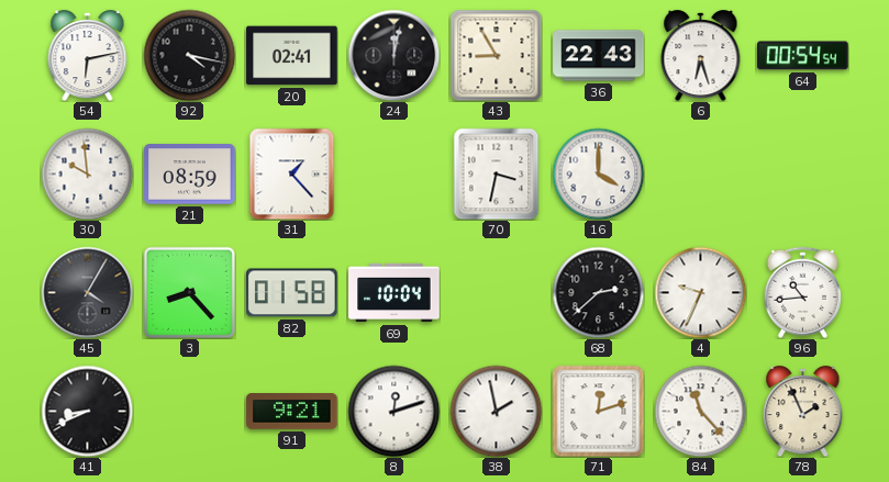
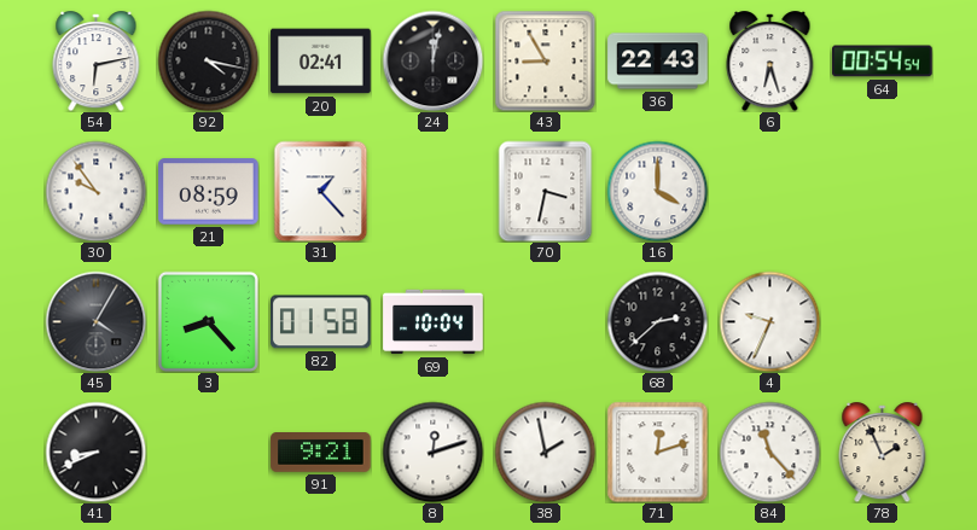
30: 9:59 -> 9:54 (95, 191)
96: 10:44 -> none (802, 292)
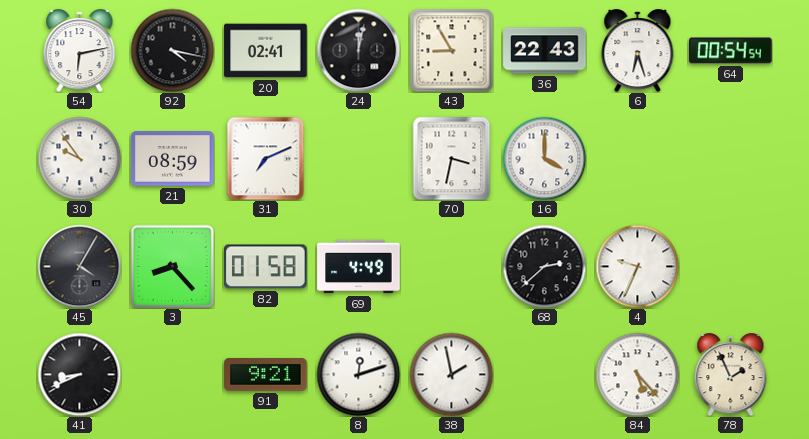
31: 1:23 -> 7:11 (266, 158)
69: 10:04 -> 4:49 (359, 267)
71: 12:12 -> none (657, 452)
84: 11:23 -> 5:23 (637, 374)
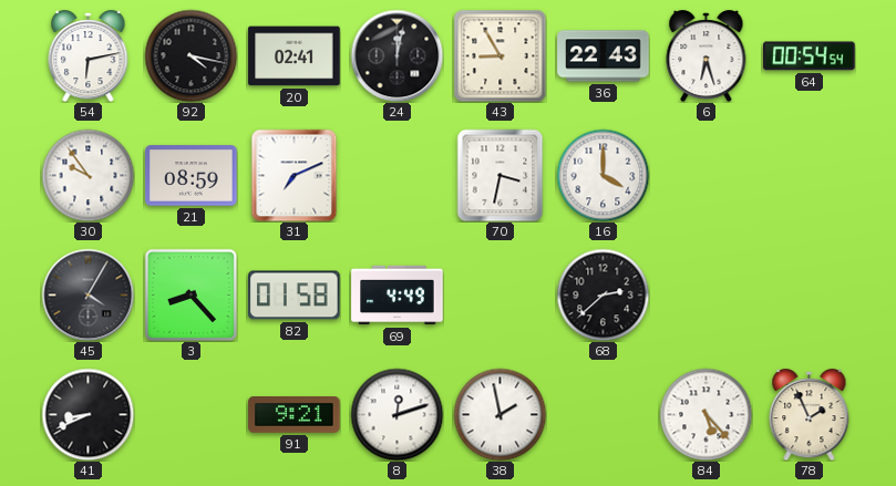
4: 9:34 -> none (637, 266)
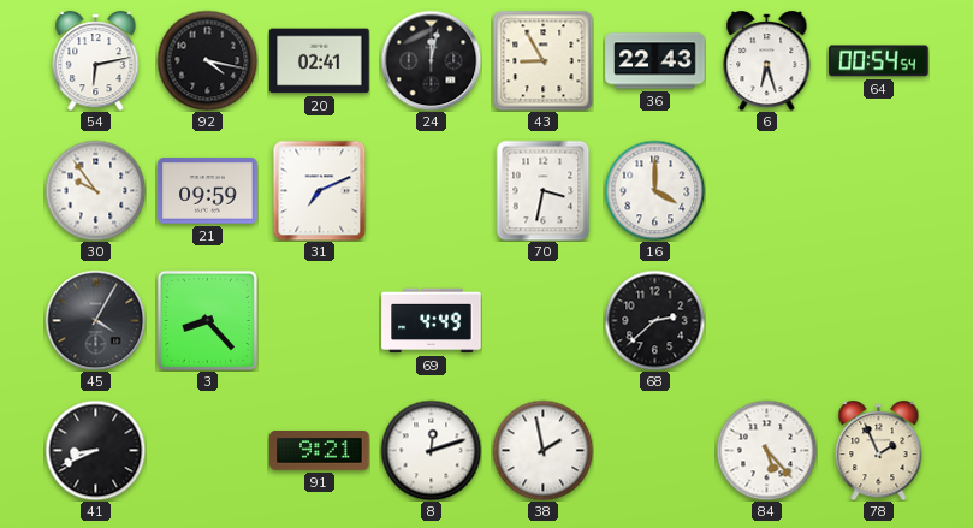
21: 08:59 -> 09:59 (208, 191)
82: 01:58 -> none (295, 296)
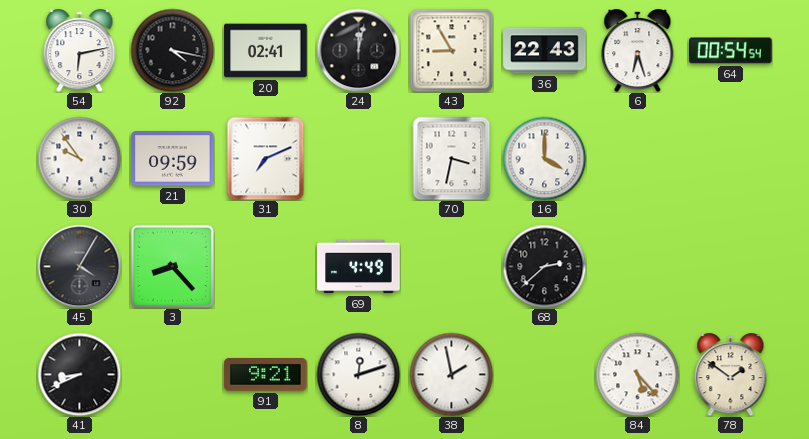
78: 1:56 -> 1:51 (731, 375)
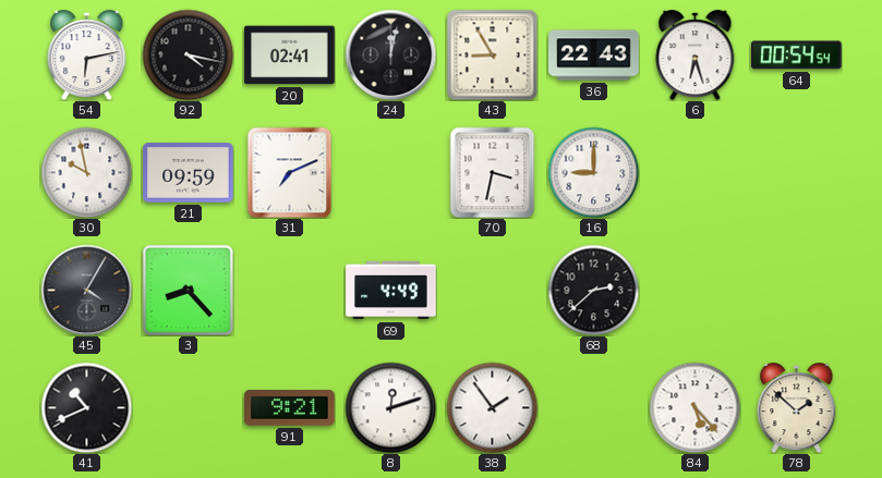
30: 9:54 -> 9:58 (86, 172)
16: 4:00 -> 9:00 (593, 172)
41: 8:41 -> 10:41 (86, 407)
38: 1:58 -> 1:54 (492, 407)
78: 1:51 -> 1:52 (797, 408)
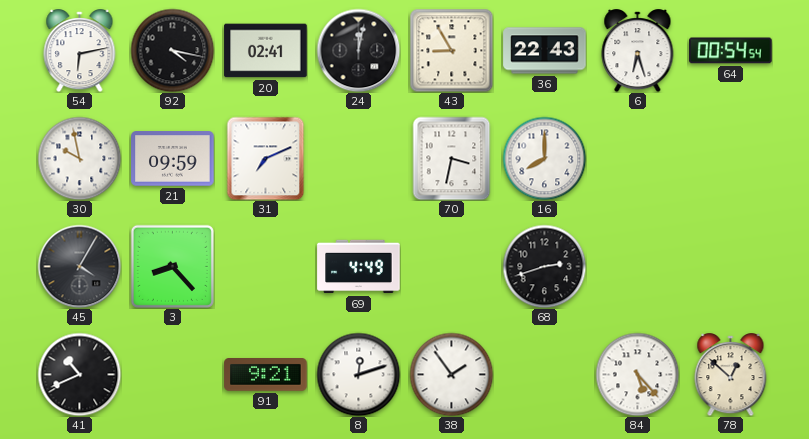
16: 9:00 -> 8:00 (544, 158)
68: 2:38 -> 2:42 (544, 266)
78: 1:52 -> 12:52 (731, 375)
